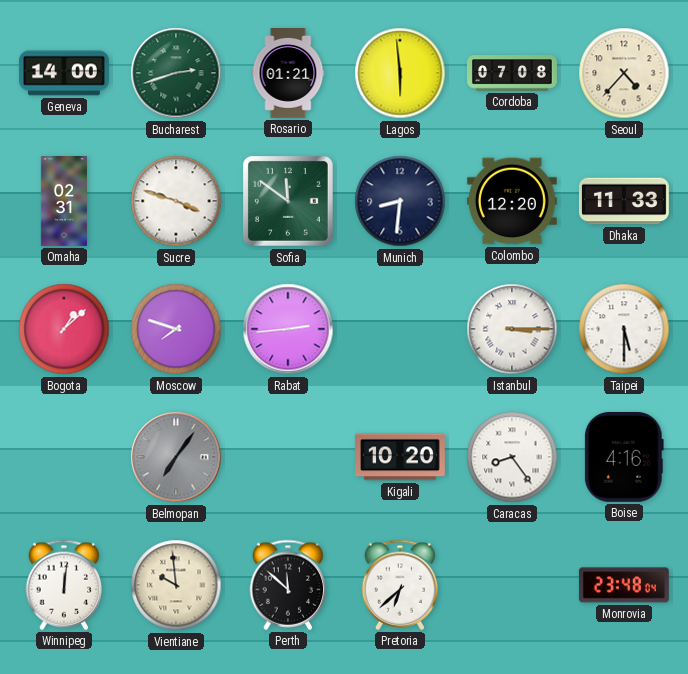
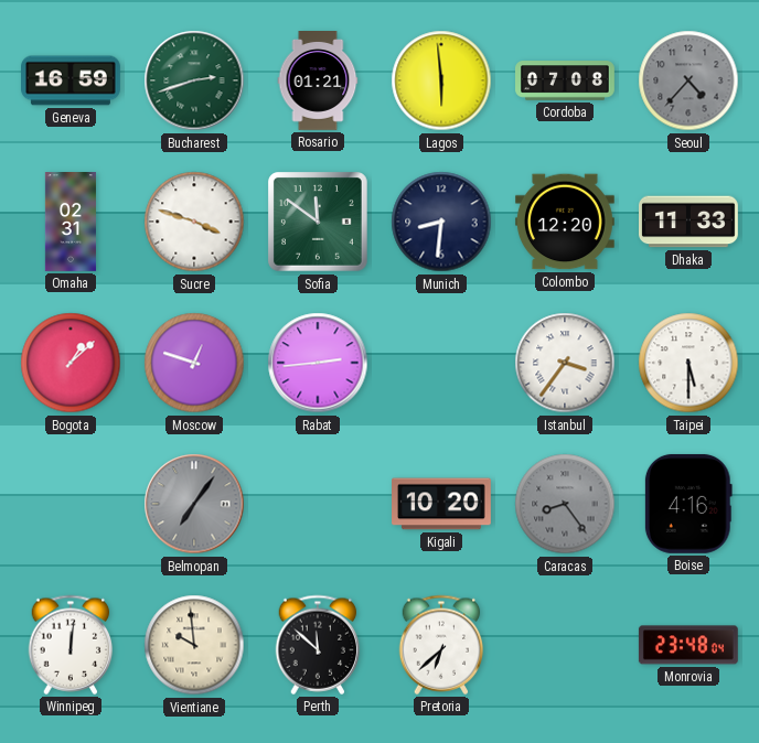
Geneva: 14:00 -> 16:59 (72, 80)
Seoul dial: cream -> grey (688, 80)
Moscow: 7:48 -> 12:48 (194, 363)
Istanbul: 3:15 -> 3:36 (565, 363)
Caracas dial: white -> grey (565, 504)
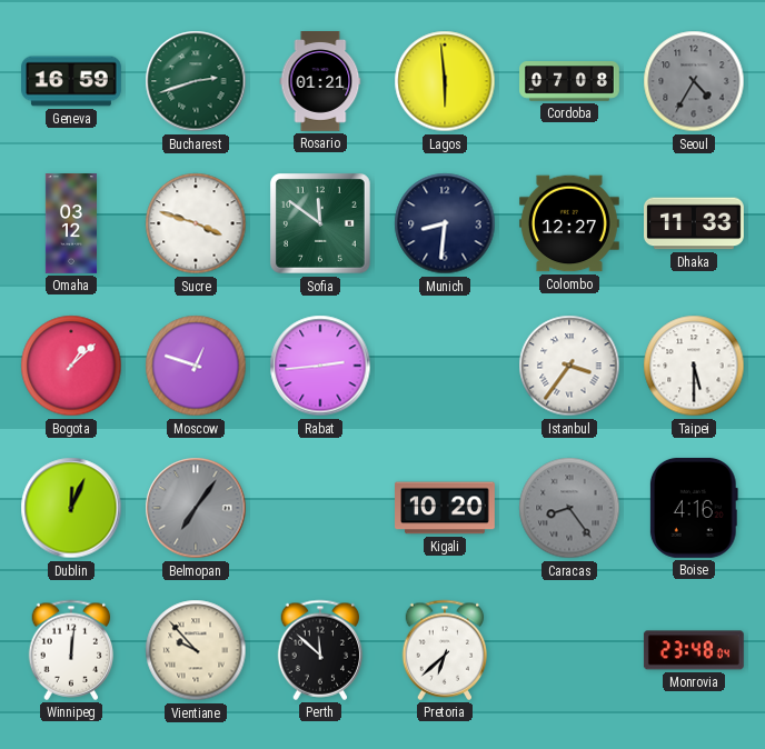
Seoul: 4:37 -> 4:35 (694, 81)
Omaha: 02:31 -> 03:12 (71, 224)
Colombo: 12:20 -> 12:27 (569, 223)
Dublin: none -> 12:04 (71, 508)
Vientiane: 9:59 -> 9:53 (196, 650)
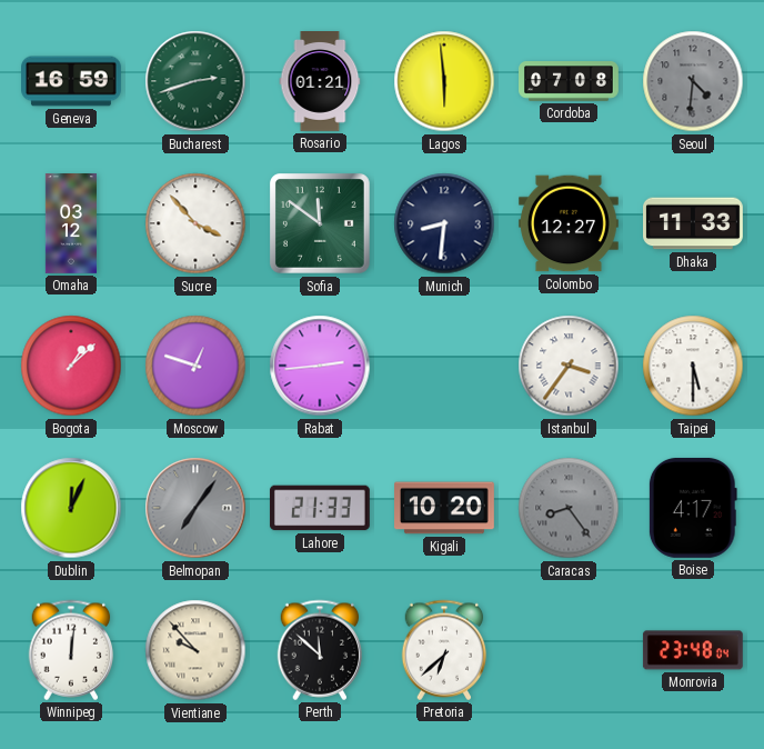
Seoul: 4:35 -> 4:31 (693, 81)
Sucre: 3:48 -> 3:53 (195, 223)
Lahore: none -> 21:33 (320, 508)
Boise: 4:16 -> 4:17 (693, 508)
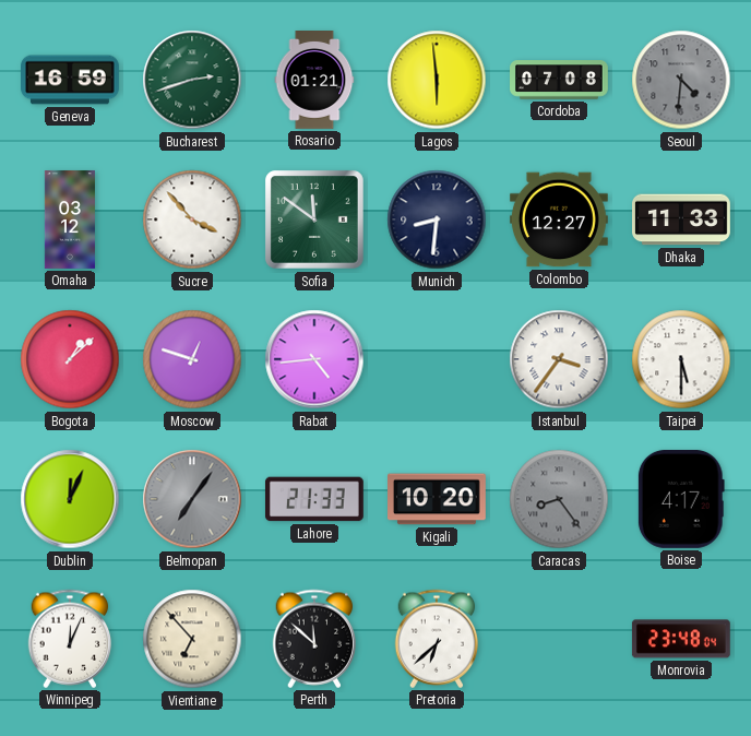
Rabat: 2:44 -> 4:44 (314, 359)
Winnipeg: 12:01 -> 12:04 (70, 639)
Vientiane: 9:53 -> 6:53 (192, 639)
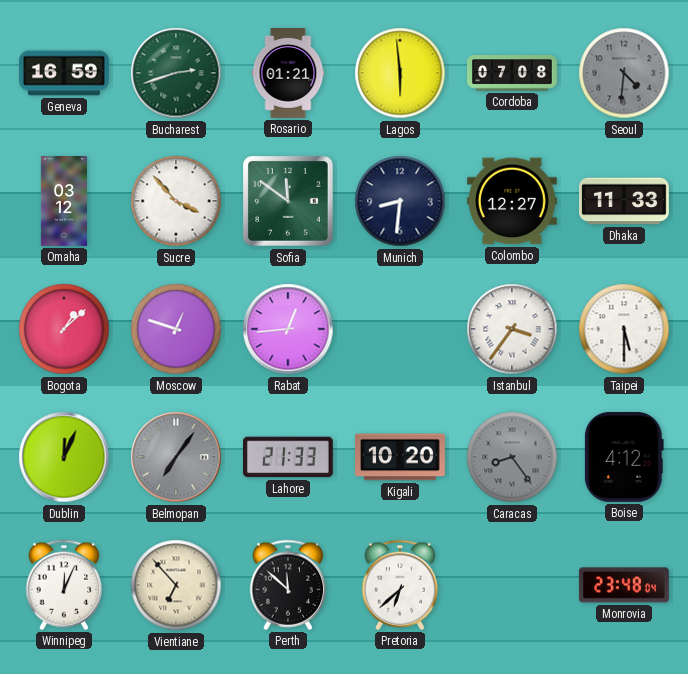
Rabat: 4:44 -> 12:44 (288, 329)
Boise: 4:17 -> 4:12 (624, 457)
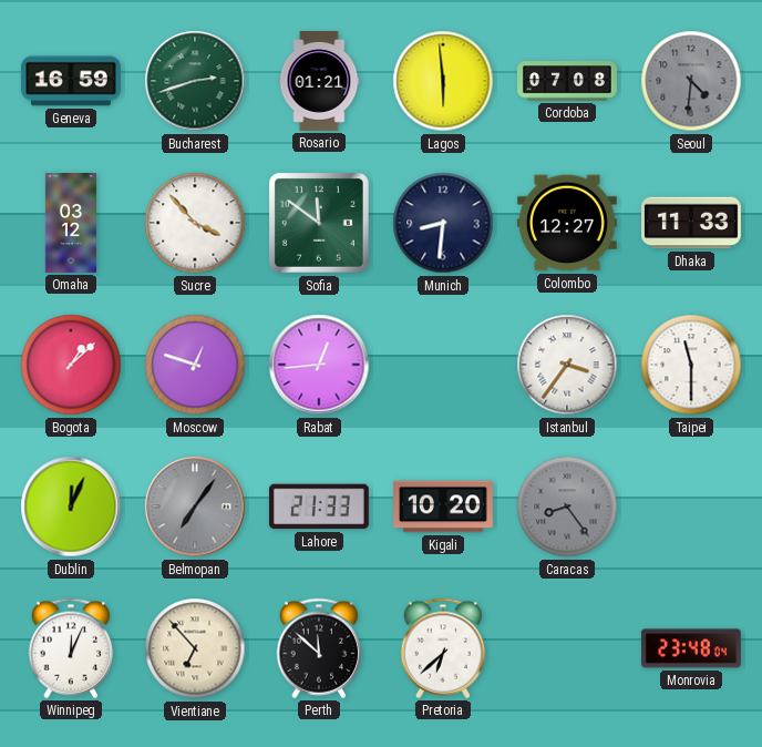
Taipei: 5:30 -> 11:30 (691, 365)
Boise: 4:12 -> none (624, 457)
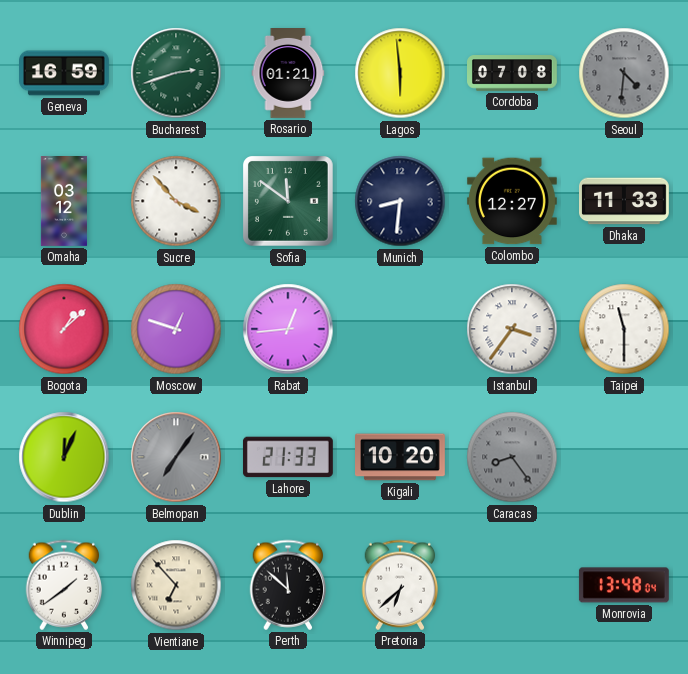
Winnipeg: 12:04 -> 1:39 (64, 585)
Monrovia: 23:48 -> 13:48 (624, 585)
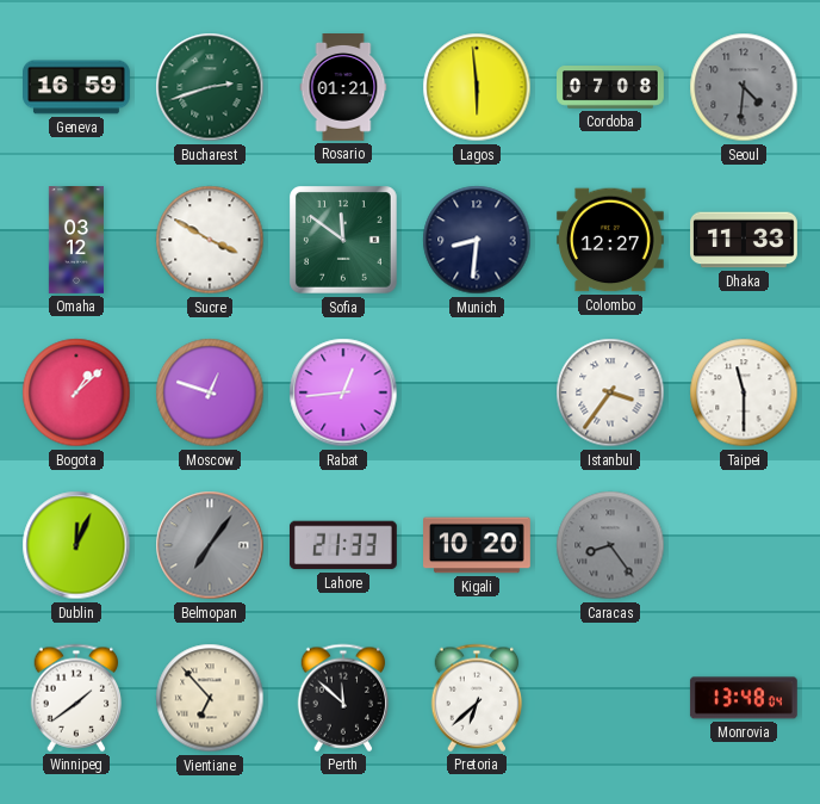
Sucre: 3:53 -> 3:50 (210, 240)
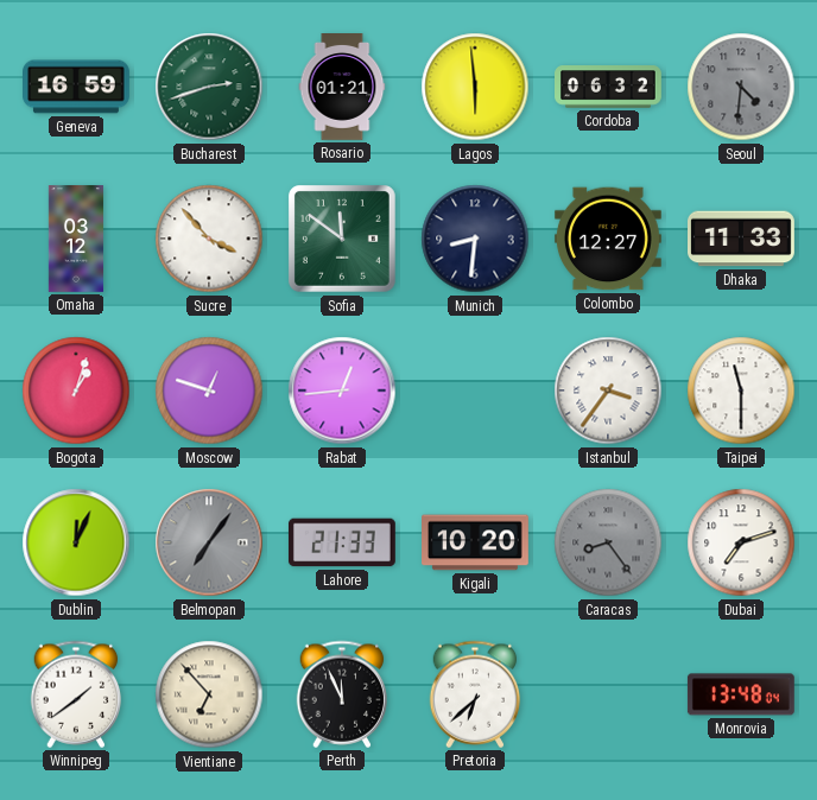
Cordoba: 07:08 -> 06:32 (609, 87)
Sucre: 3:50 -> 3:53 (209, 239)
Bogota: 1:08 -> 1:03 (76, 391)
Dubai: none -> 7:12 (741, 542)
Perth: 11:52 -> 11:56 (342, 694)
